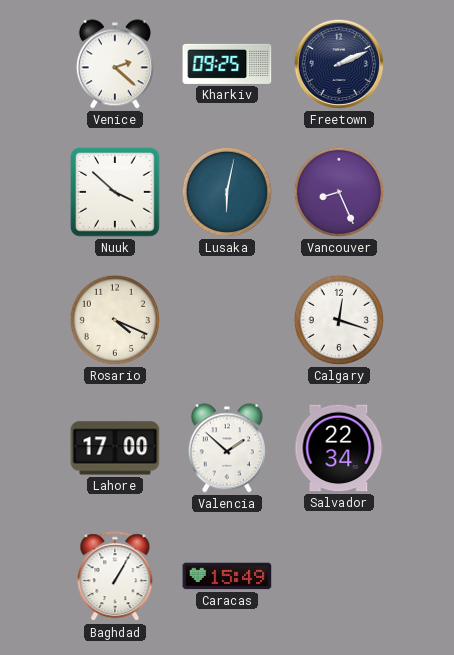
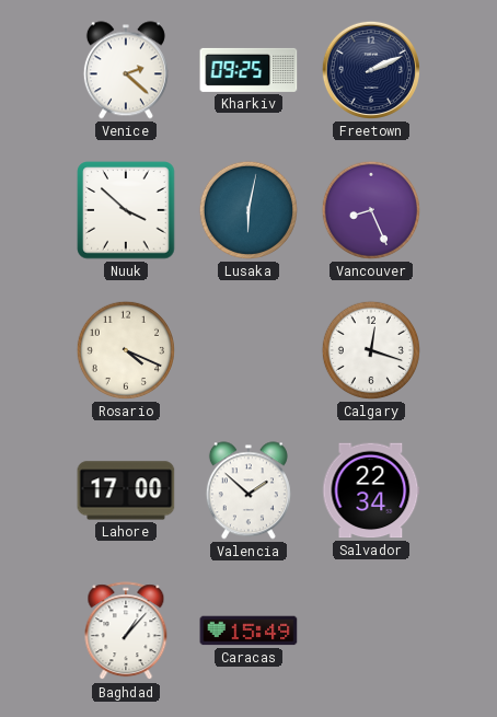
Baghdad: 1:05 -> 1:07 (126, 632)
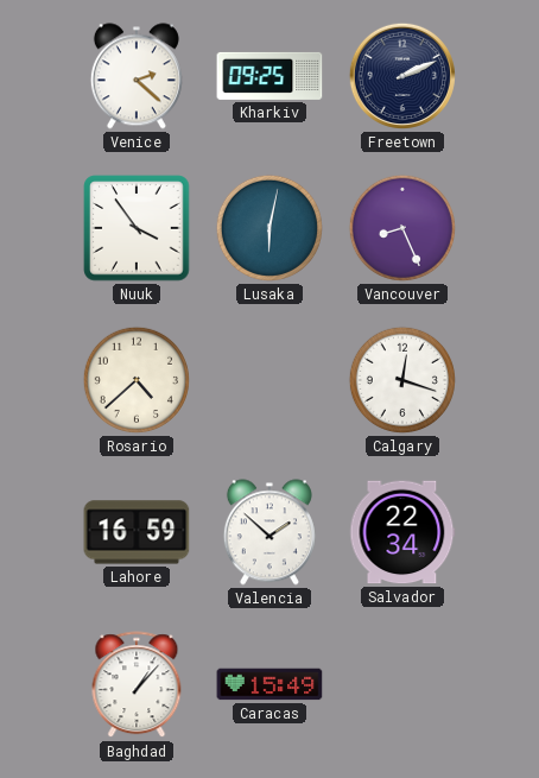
Nuuk: 3:52 -> 3:54 (137, 228)
Rosario: 4:19 -> 4:38 (137, 380)
Lahore: 17:00 -> 16:59 (137, 532)
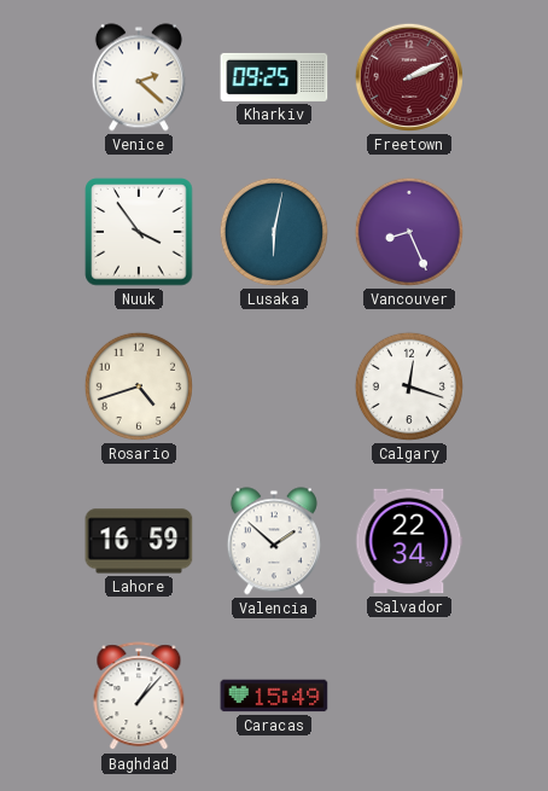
Freetown dial: navy -> burgundy (409, 77)
Rosario: 4:38 -> 4:42 (139, 386)
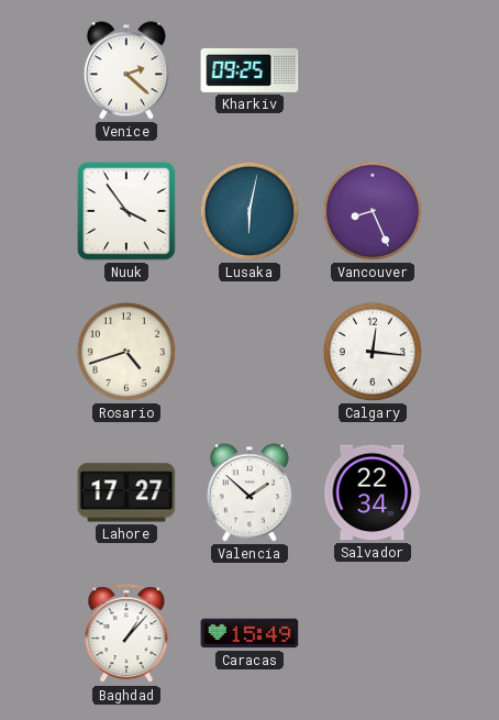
Freetown: 2:11 -> none (409, 77)
Calgary: 12:18 -> 12:16 (373, 352)
Lahore: 16:59 -> 17:27 (126, 492)
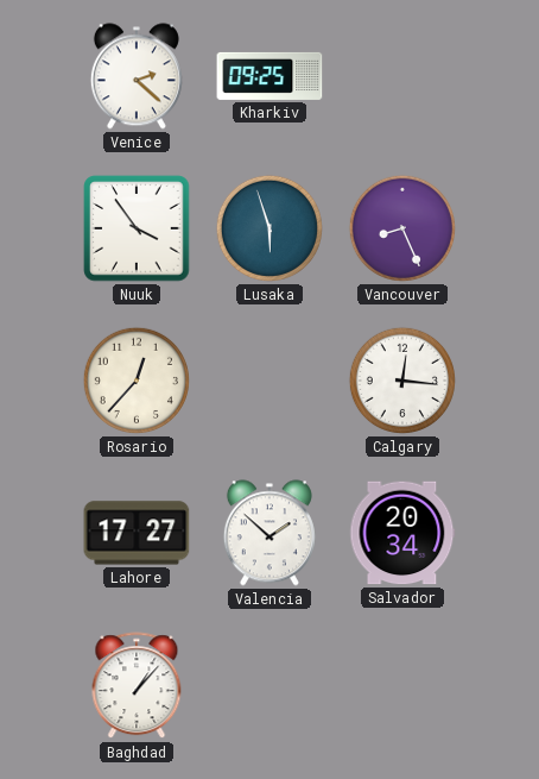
Lusaka: 6:02 -> 5:57 (269, 228)
Rosario: 4:42 -> 12:37 (137, 381)
Salvador: 22:34 -> 20:34 (402, 533)
Caracas: 15:49 -> none (249, 633)
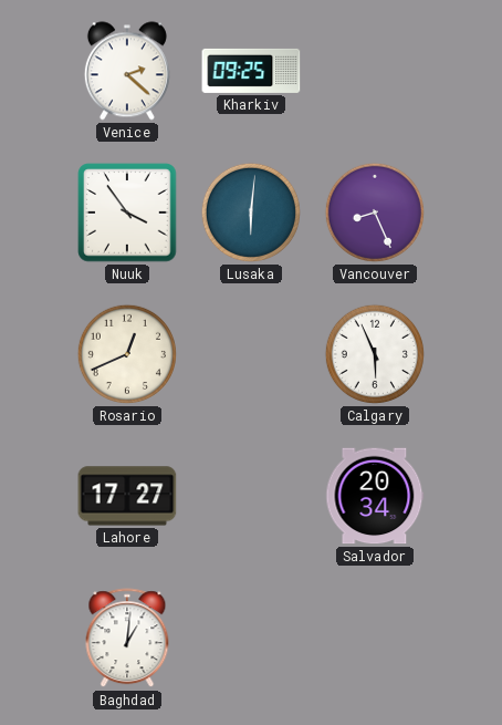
Lusaka: 5:57 -> 6:01 (251, 213)
Rosario: 12:37 -> 12:41 (127, 354)
Calgary: 12:16 -> 5:56 (375, 354)
Valencia: 1:52 -> none (269, 533)
Baghdad: 1:07 -> 1:01 (127, 639)
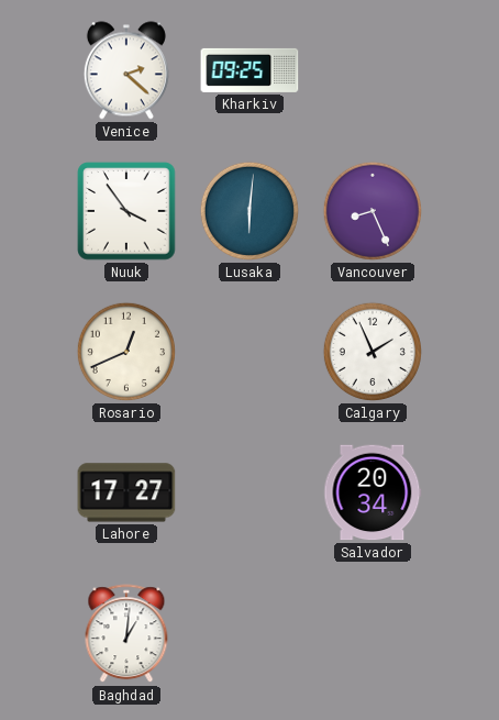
Calgary: 5:56 -> 1:56 (373, 352)
